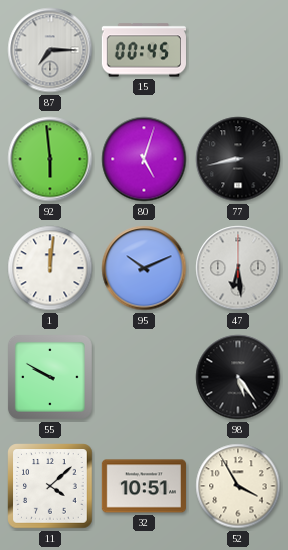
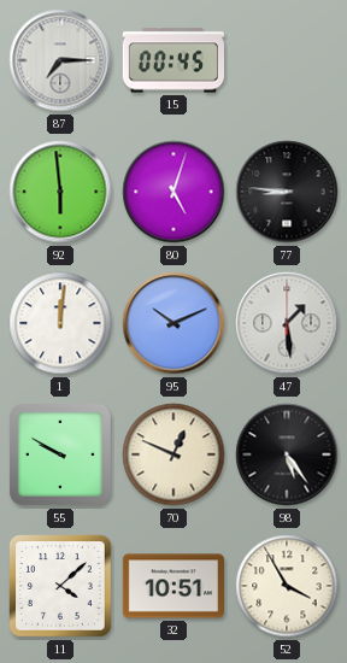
77: 8:43 -> 8:46 (287, 192)
47: 6:29 -> 1:29 (287, 323)
70: none -> 12:49 (173, 454)
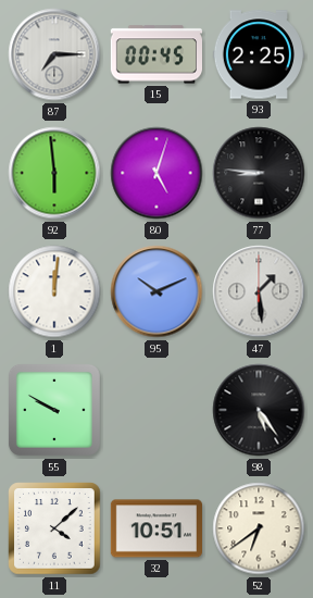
93: none -> 2:25 (258, 54)
70: 12:49 -> none (173, 454)
52: 3:55 -> 6:39 (259, 528)
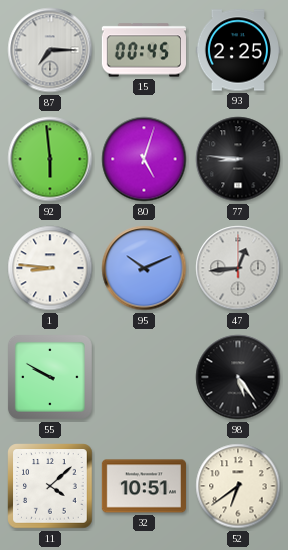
1: 12:01 -> 8:46 (50, 268)
47: 1:29 -> 12:44 (238, 268)
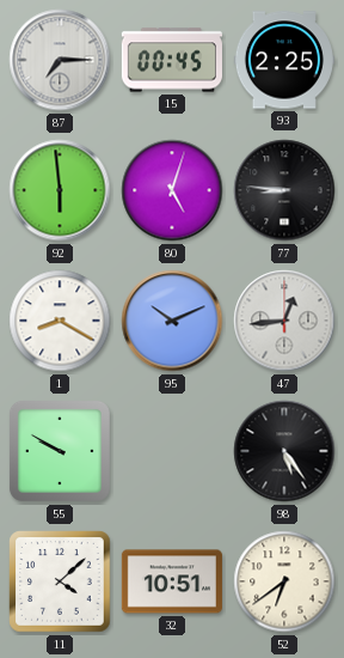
1: 8:46 -> 8:20 (60, 321)
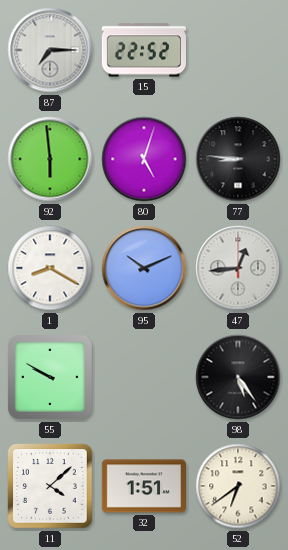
15: 00:45 -> 22:52 (143, 50)
93: 2:25 -> none (283, 60)
32: 10:51 -> 1:51 (143, 486)
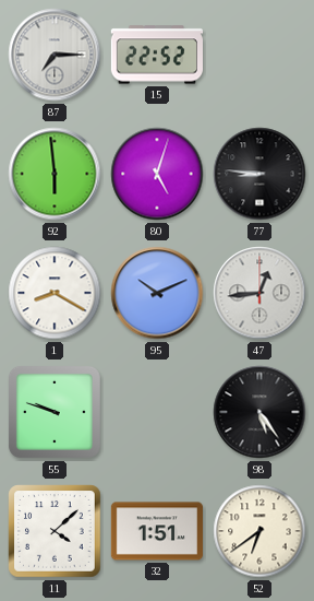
55: 9:50 -> 9:48 (55, 412)
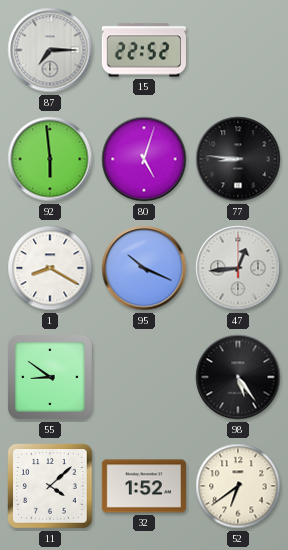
95: 10:11 -> 10:19 (144, 268)
55: 9:48 -> 8:51 (50, 377)
32: 1:51 -> 1:52 (143, 486)
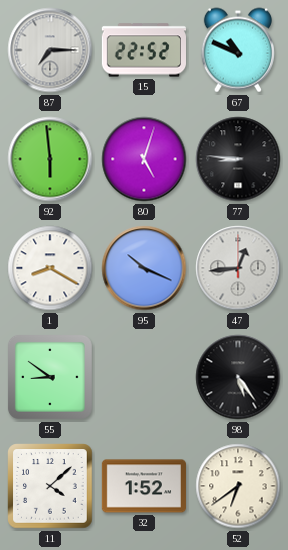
67: none -> 10:49 (238, 50)
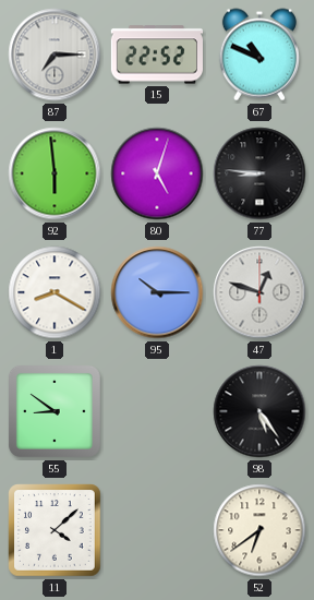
95: 10:19 -> 10:15 (157, 292)
47: 12:44 -> 12:48 (259, 292)
32: 1:52 -> none (143, 486)
